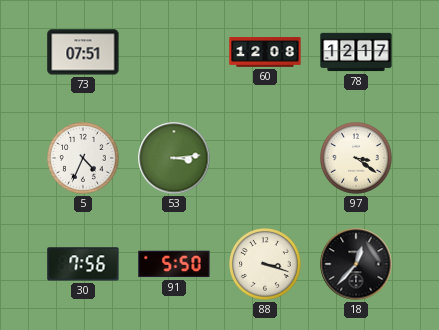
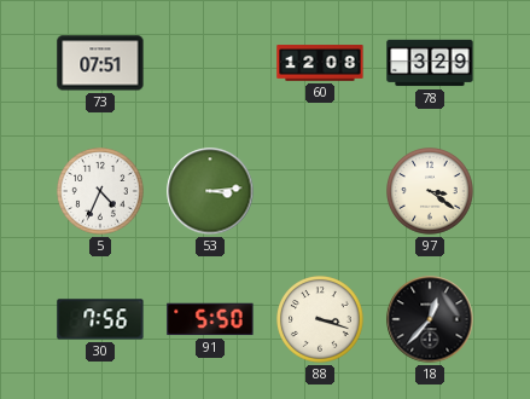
78: 12:17 -> 3:29 (430, 63)
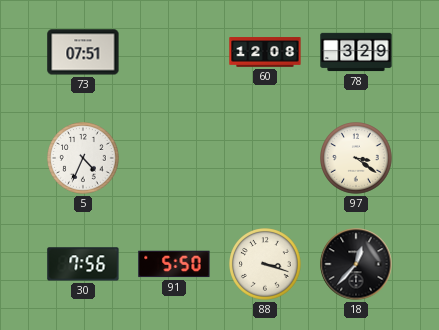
53: 3:14 -> none (210, 191)
